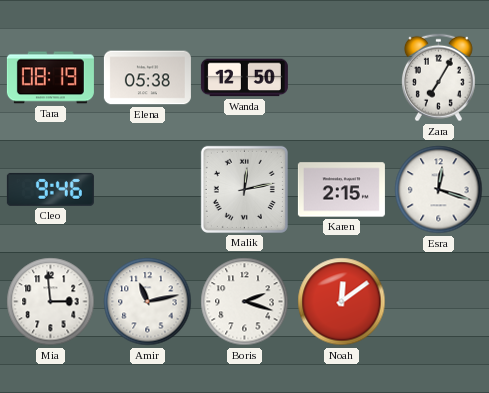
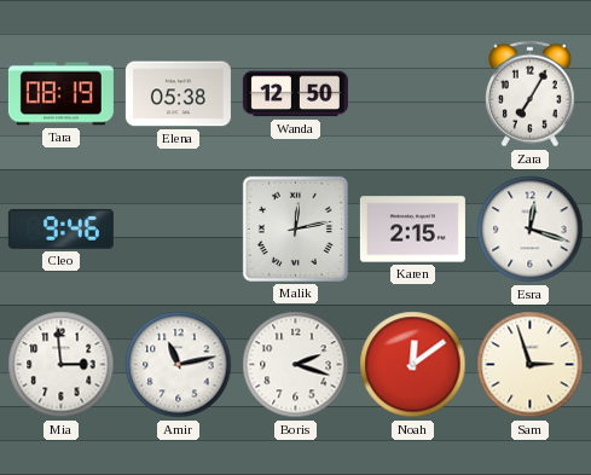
Sam: none -> 2:57 (531, 365)
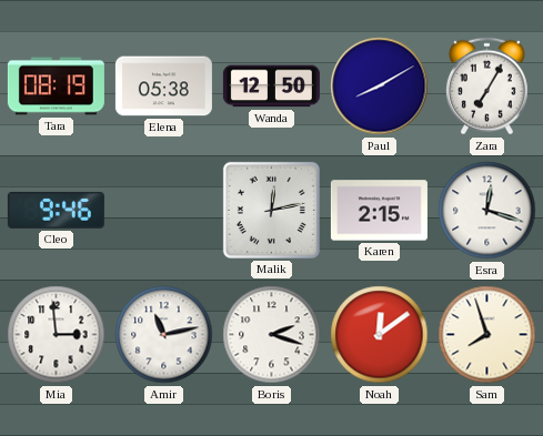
Paul: none -> 8:10 (380, 87)
Sam: 2:57 -> 7:57 (487, 335)
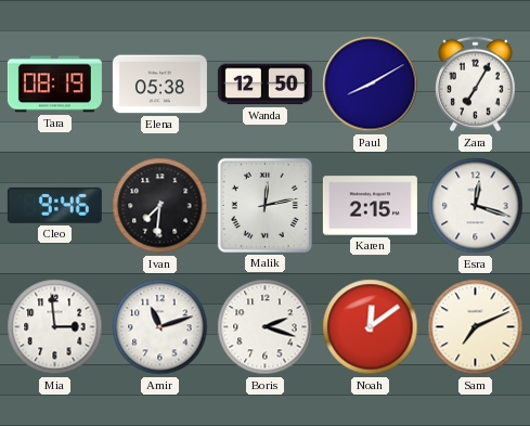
Ivan: none -> 7:31 (160, 206)
Amir: 11:13 -> 11:12 (160, 327)
Sam: 7:57 -> 7:11 (476, 327)
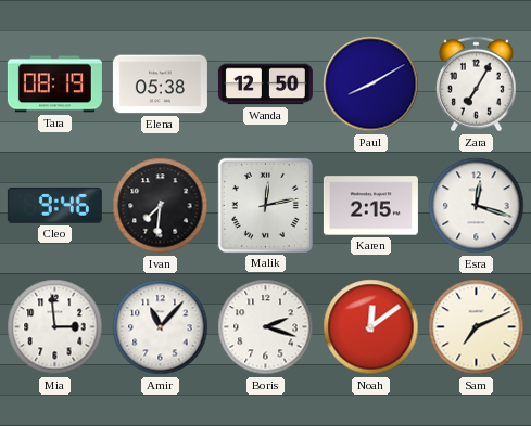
Amir: 11:12 -> 11:07 (161, 327)
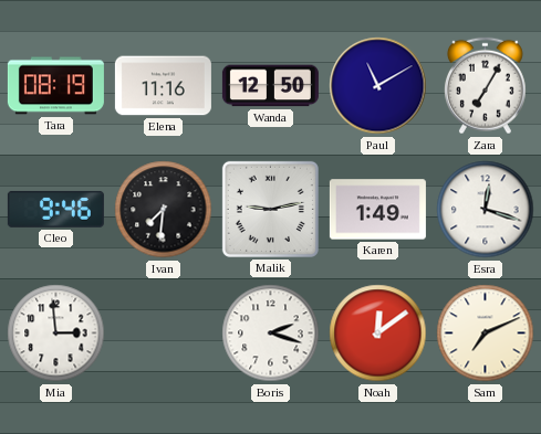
Elena: 05:38 -> 11:16 (163, 86)
Paul: 8:10 -> 11:10 (378, 86)
Malik: 12:13 -> 9:13 (270, 209)
Karen: 2:15 -> 1:49 (377, 210)
Amir: 11:07 -> none (161, 327)
